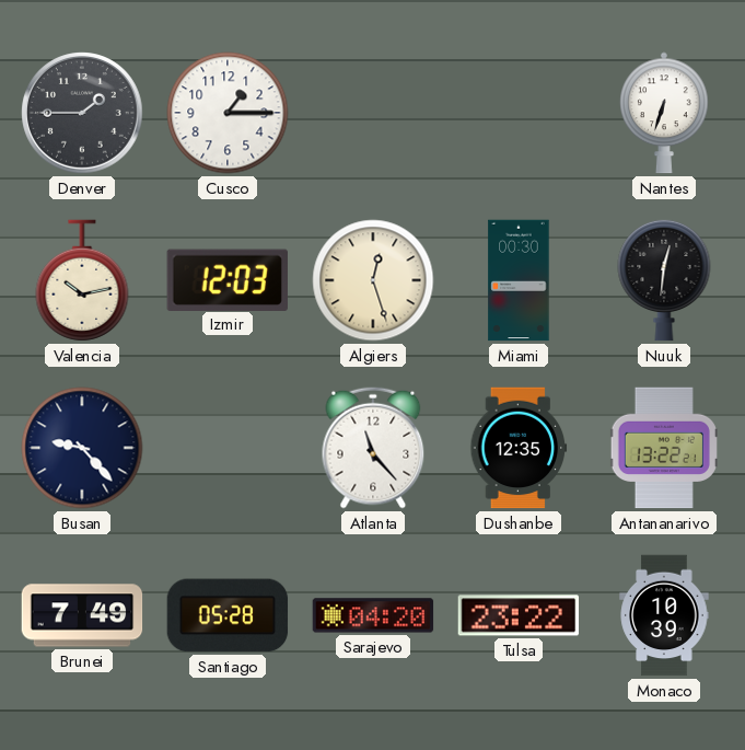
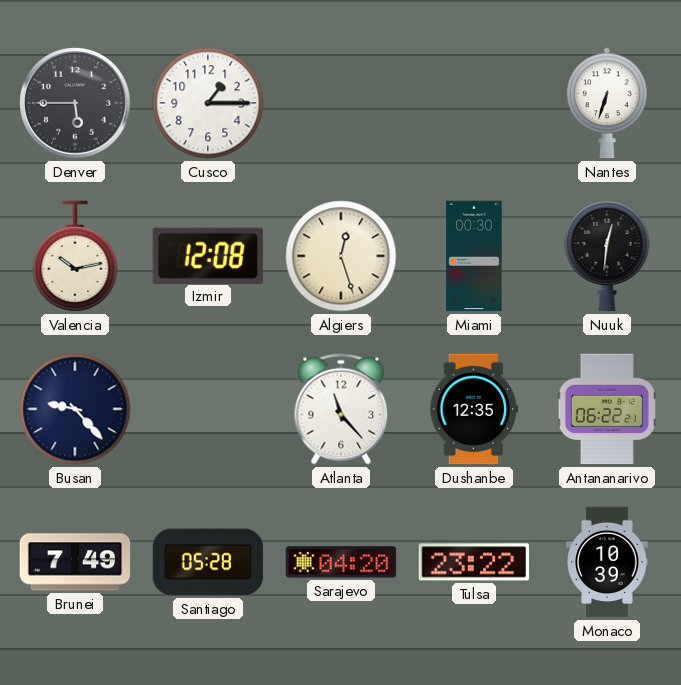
Denver: 1:45 -> 5:45 (75, 103)
Izmir: 12:03 -> 12:08 (208, 255)
Antananarivo: 13:22 -> 06:22 (607, 409)
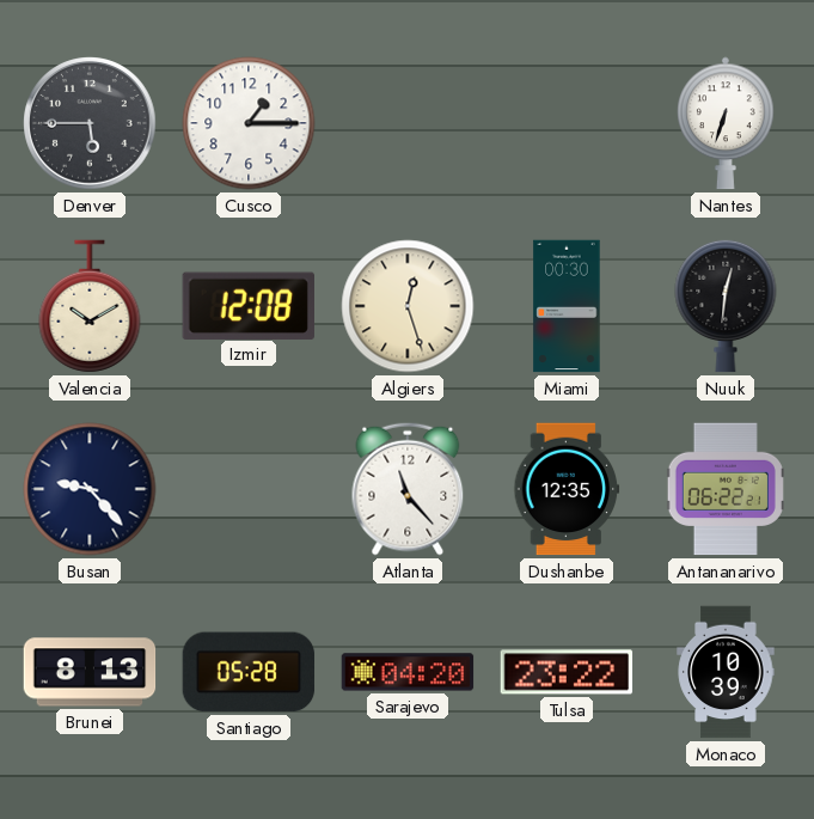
Valencia: 10:13 -> 10:10 (90, 306)
Brunei: 7:49 -> 8:13 (90, 672)
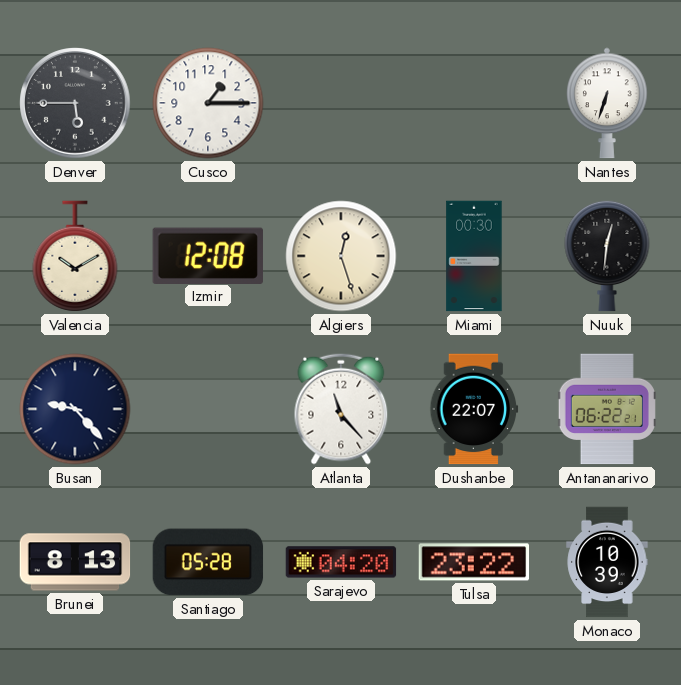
Dushanbe: 12:35 -> 22:07 (474, 409)
